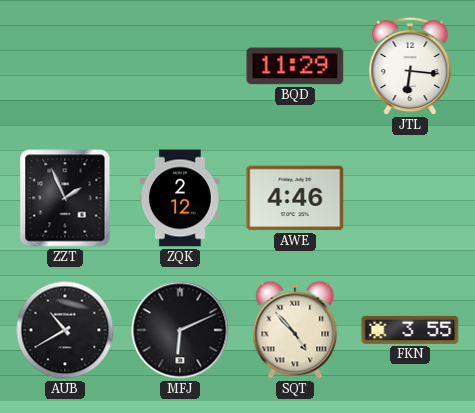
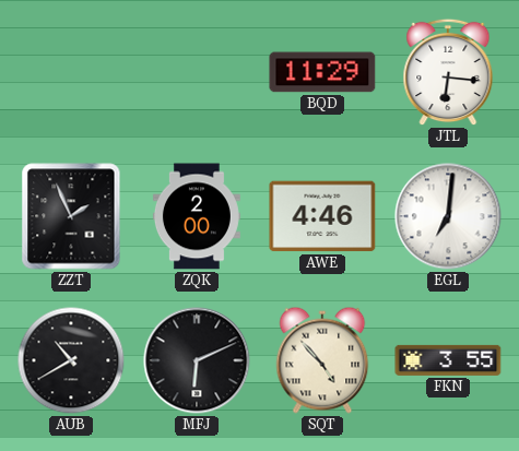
ZQK: 2:12 -> 2:00 (197, 216)
EGL: none -> 7:01 (448, 216)
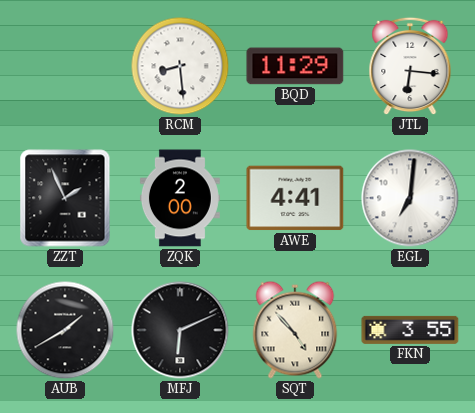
RCM: none -> 8:29 (180, 66)
AWE: 4:46 -> 4:41 (295, 198)
AUB: 10:40 -> 1:40 (65, 330)
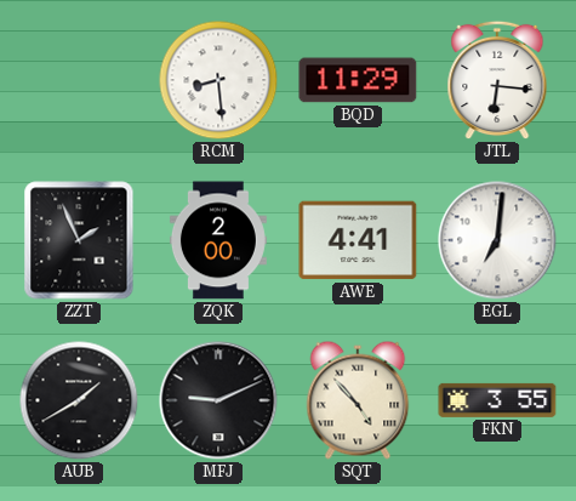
MFJ: 6:11 -> 9:11 (218, 400)
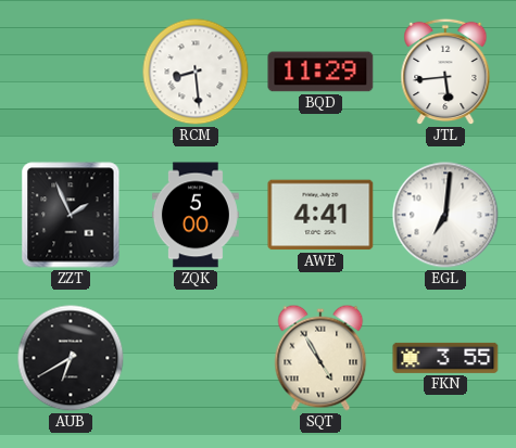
JTL: 6:16 -> 5:44 (445, 72)
ZQK: 2:00 -> 5:00 (196, 215)
AUB: 1:40 -> 6:40 (71, 358)
MFJ: 9:11 -> none (218, 400)
SQT: 4:53 -> 4:55 (320, 358)
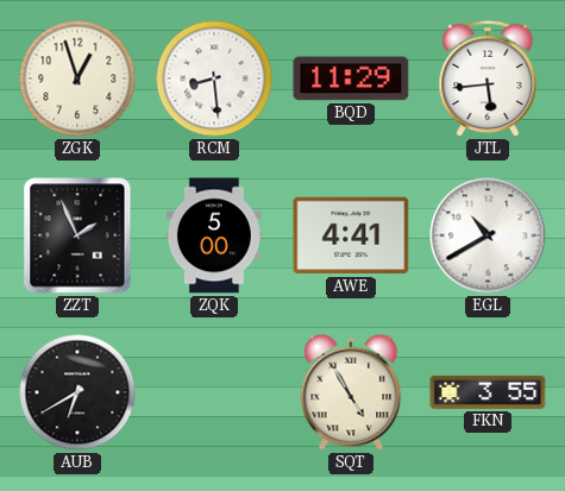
ZGK: none -> 12:57 (77, 78)
EGL: 7:01 -> 10:40 (488, 235)
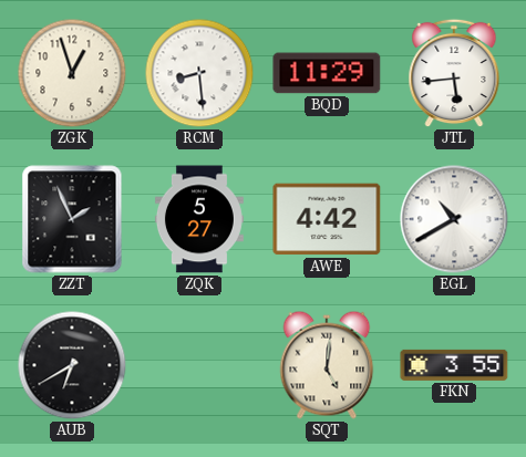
ZQK: 5:00 -> 5:27 (199, 219)
AWE: 4:41 -> 4:42 (327, 219)
SQT: 4:55 -> 5:01 (327, 365)
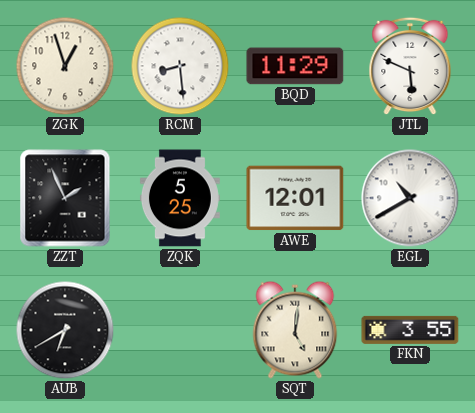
JTL: 5:44 -> 5:49 (410, 66)
ZQK: 5:27 -> 5:25 (180, 198)
AWE: 4:42 -> 12:01 (295, 198)
